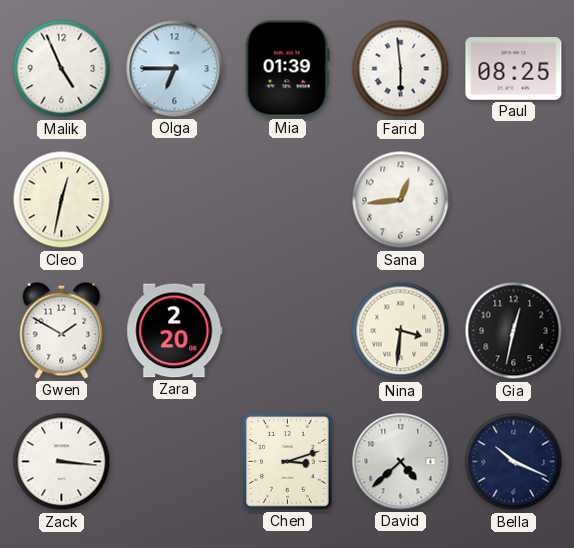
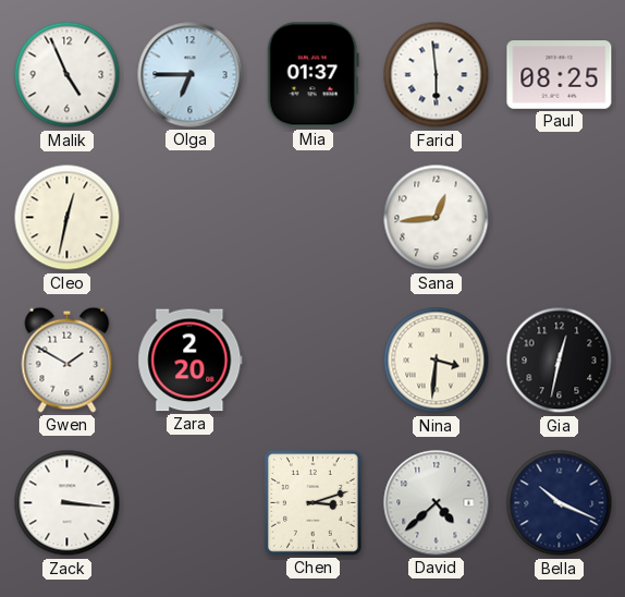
Mia: 01:39 -> 01:37 (312, 75)
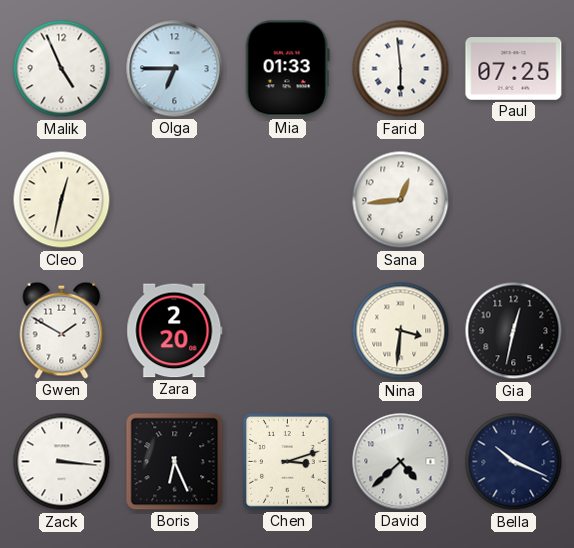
Mia: 01:37 -> 01:33 (287, 69)
Paul: 08:25 -> 07:25 (514, 69)
Boris: none -> 6:26 (175, 462)
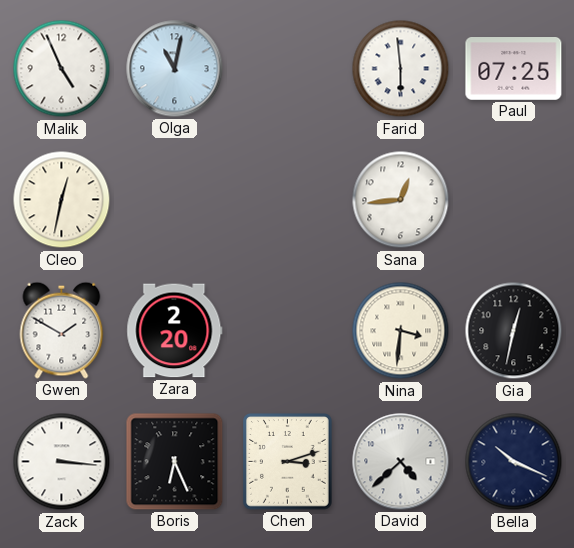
Olga: 6:45 -> 11:02 (175, 69)
Mia: 01:33 -> none (287, 69)
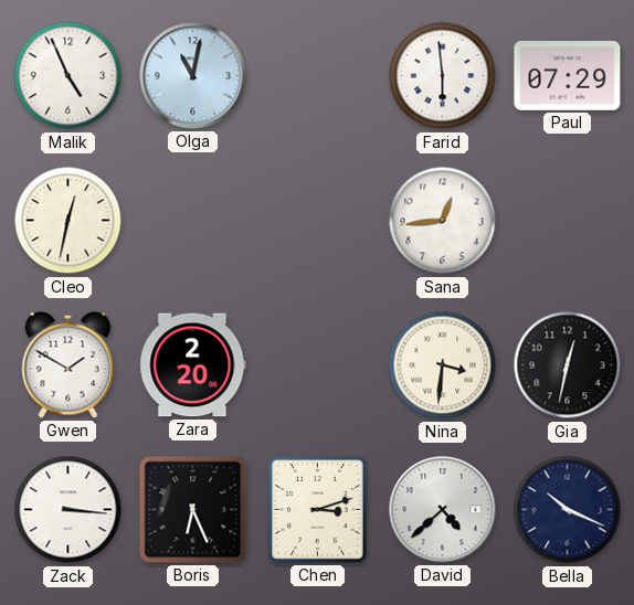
Paul: 07:25 -> 07:29 (568, 76)
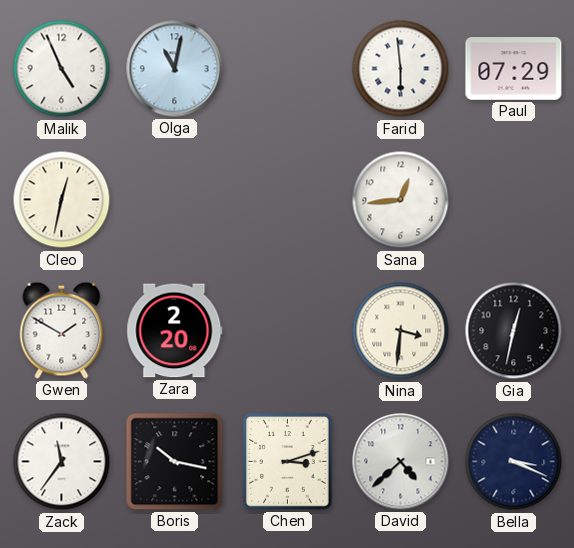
Zack: 3:16 -> 11:36 (62, 462)
Boris: 6:26 -> 10:17 (175, 462)
Bella: 10:19 -> 3:19 (514, 462)
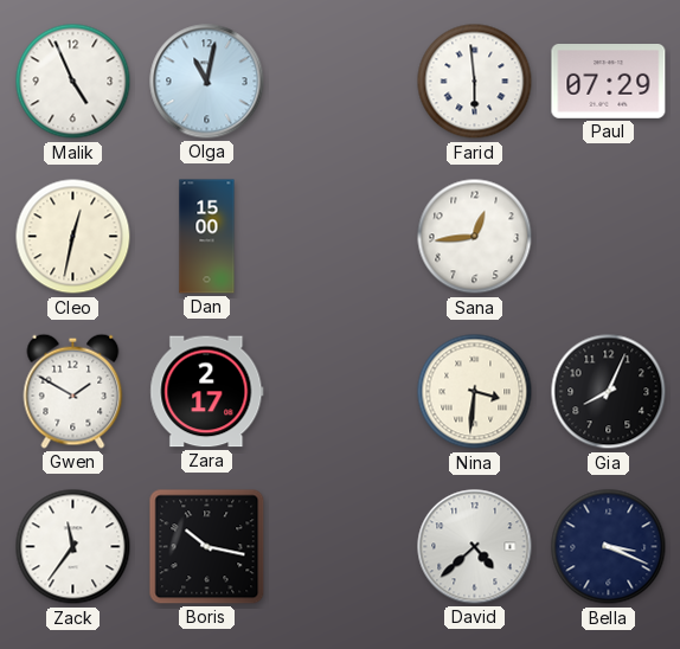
Dan: none -> 15:00 (207, 237)
Zara: 2:20 -> 2:17 (207, 392)
Gia: 12:32 -> 8:04 (609, 392)
Chen: 3:12 -> none (288, 462)
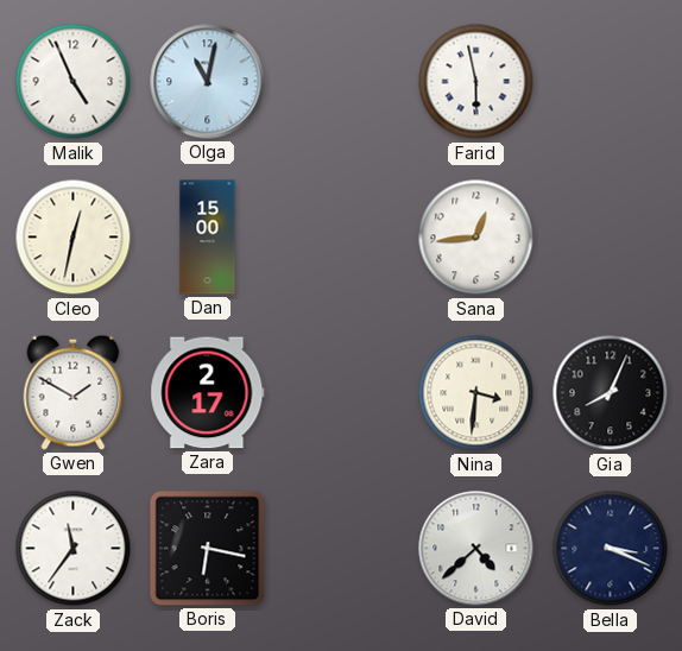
Farid: 5:59 -> 5:58 (476, 82)
Paul: 07:29 -> none (609, 82)
Boris: 10:17 -> 6:17 (208, 549)
